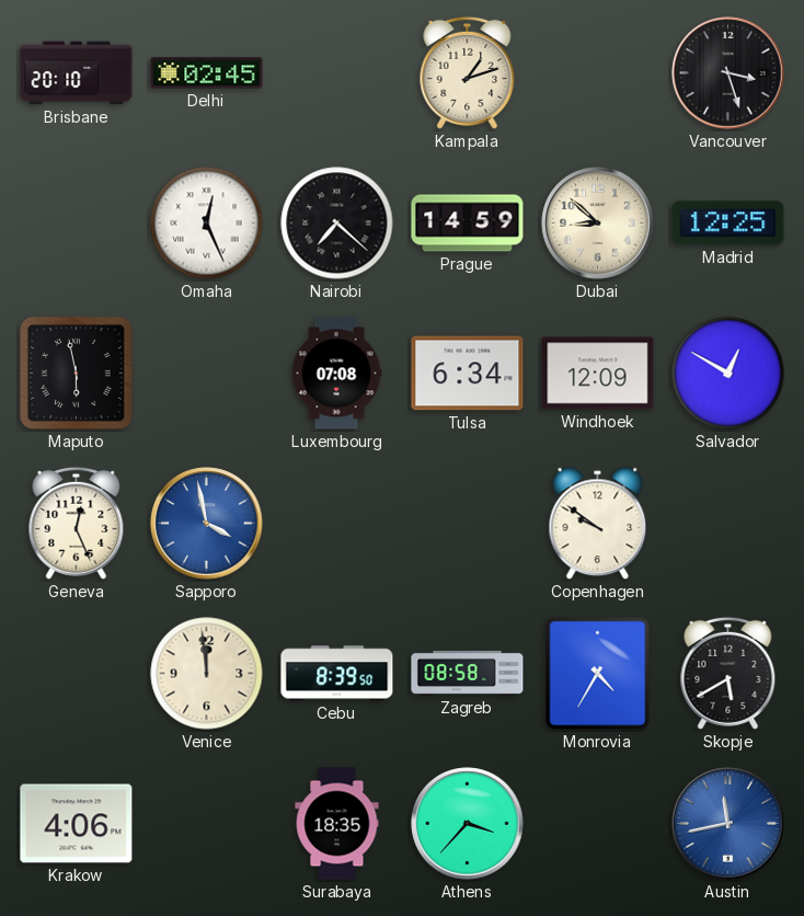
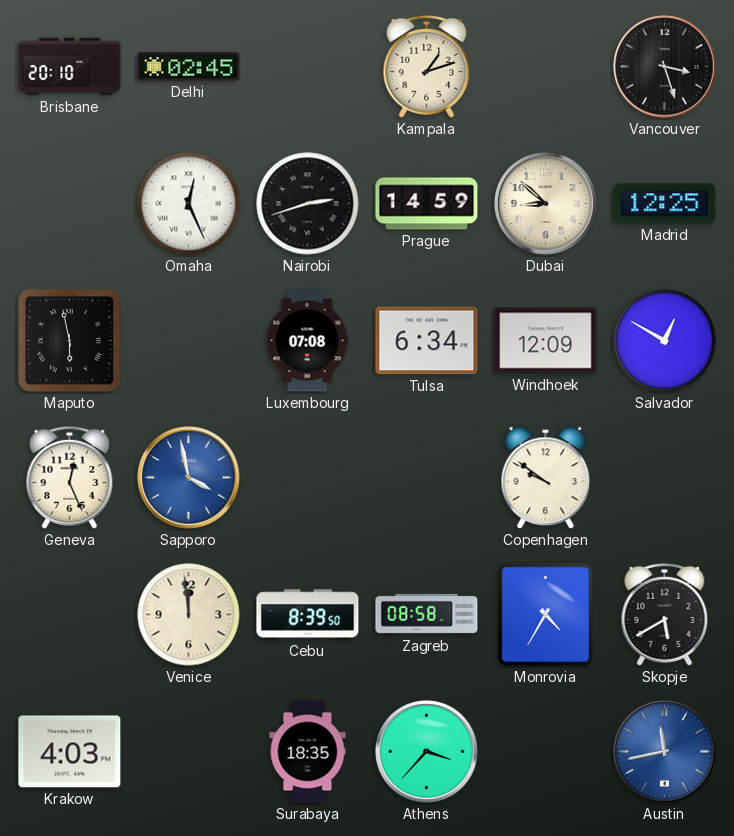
Nairobi: 7:22 -> 2:42 (308, 204)
Krakow: 4:06 -> 4:03 (70, 752)
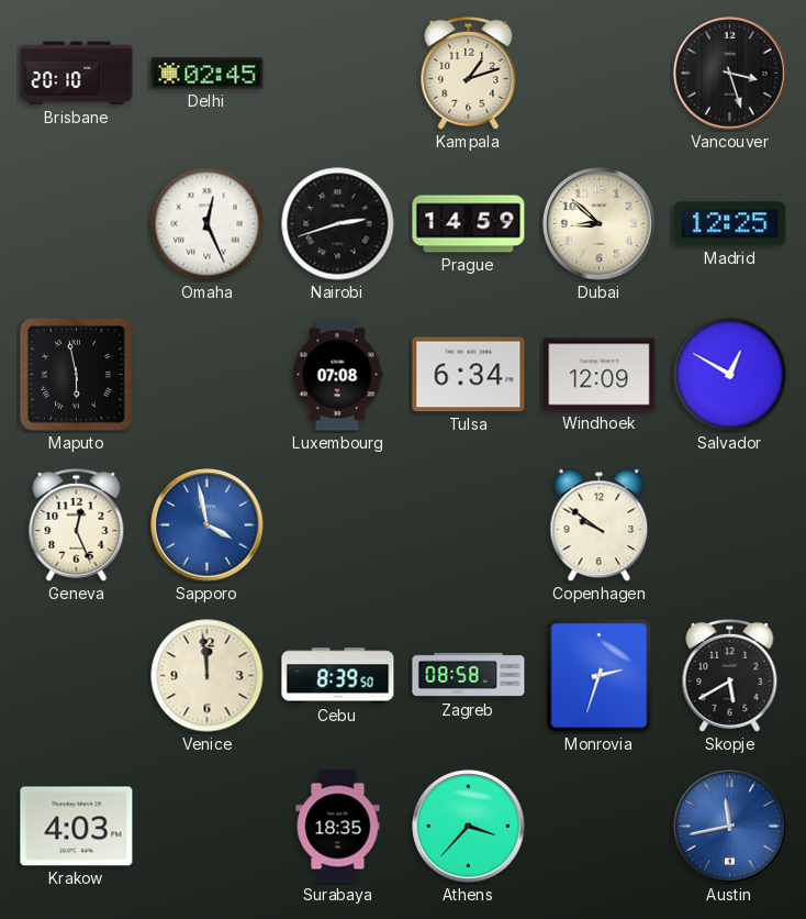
Monrovia: 4:35 -> 2:33 (600, 676)
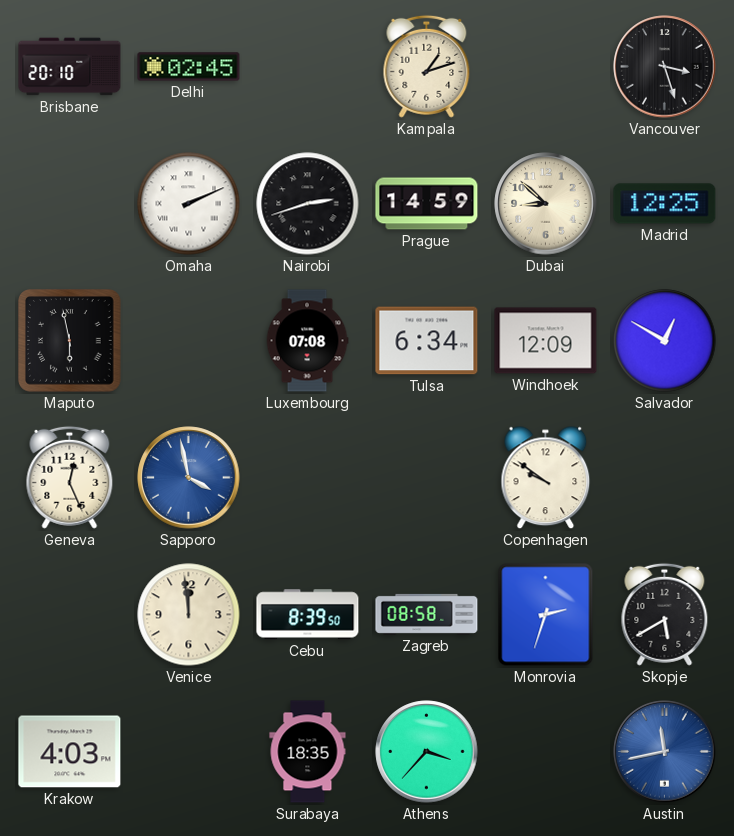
Omaha: 12:26 -> 2:11 (189, 204)
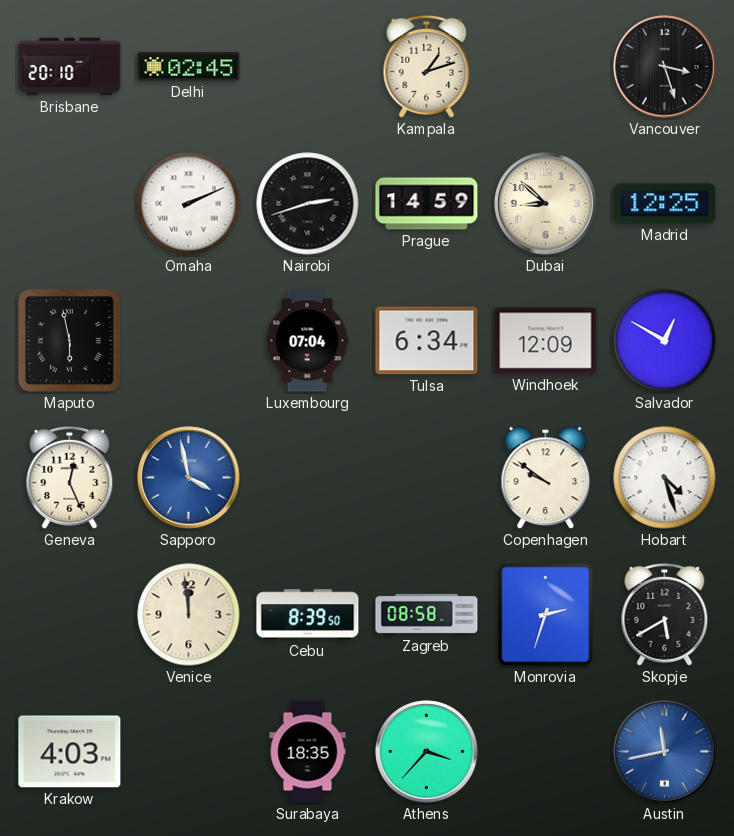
Luxembourg: 07:08 -> 07:04 (307, 341)
Hobart: none -> 4:27 (665, 478)
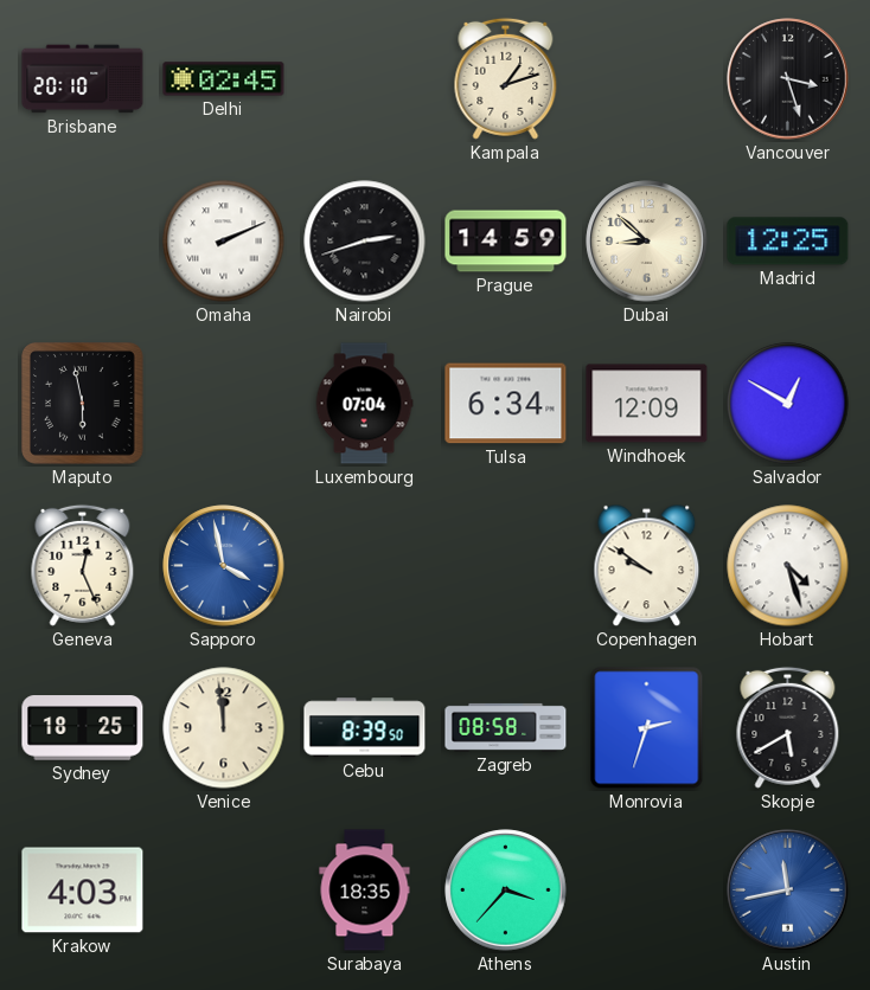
Sydney: none -> 18:25 (83, 728)
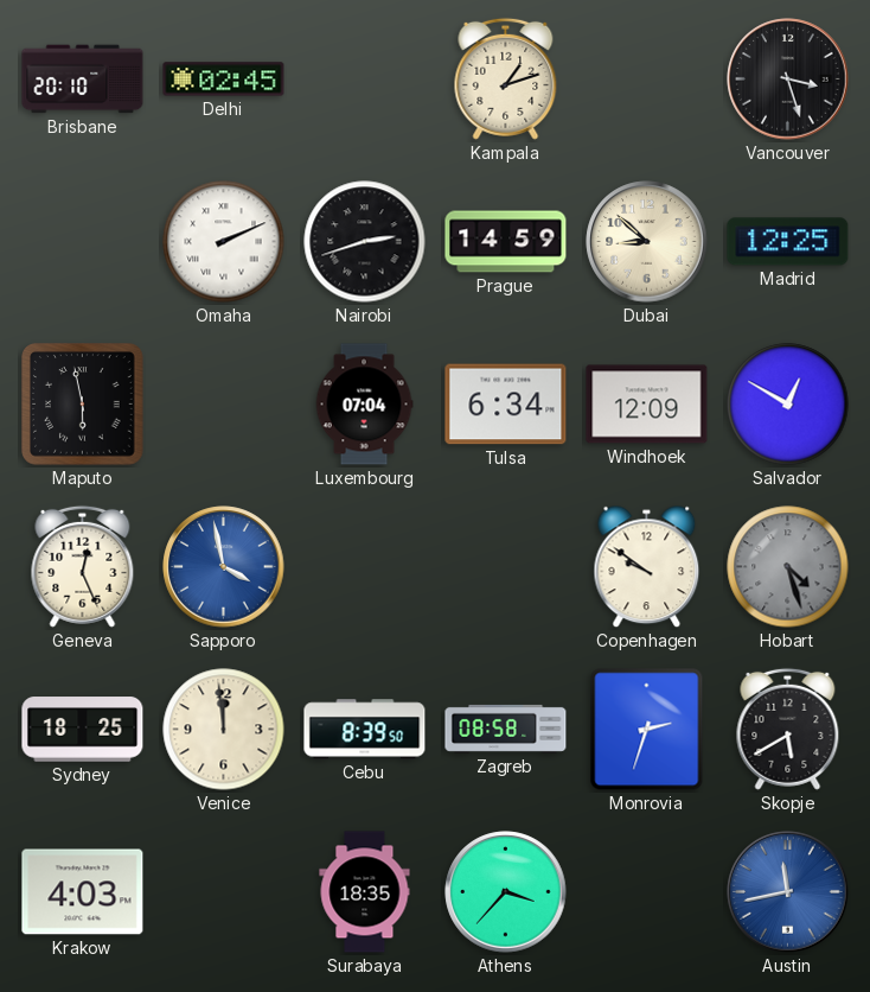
Hobart dial: white -> grey (788, 567)
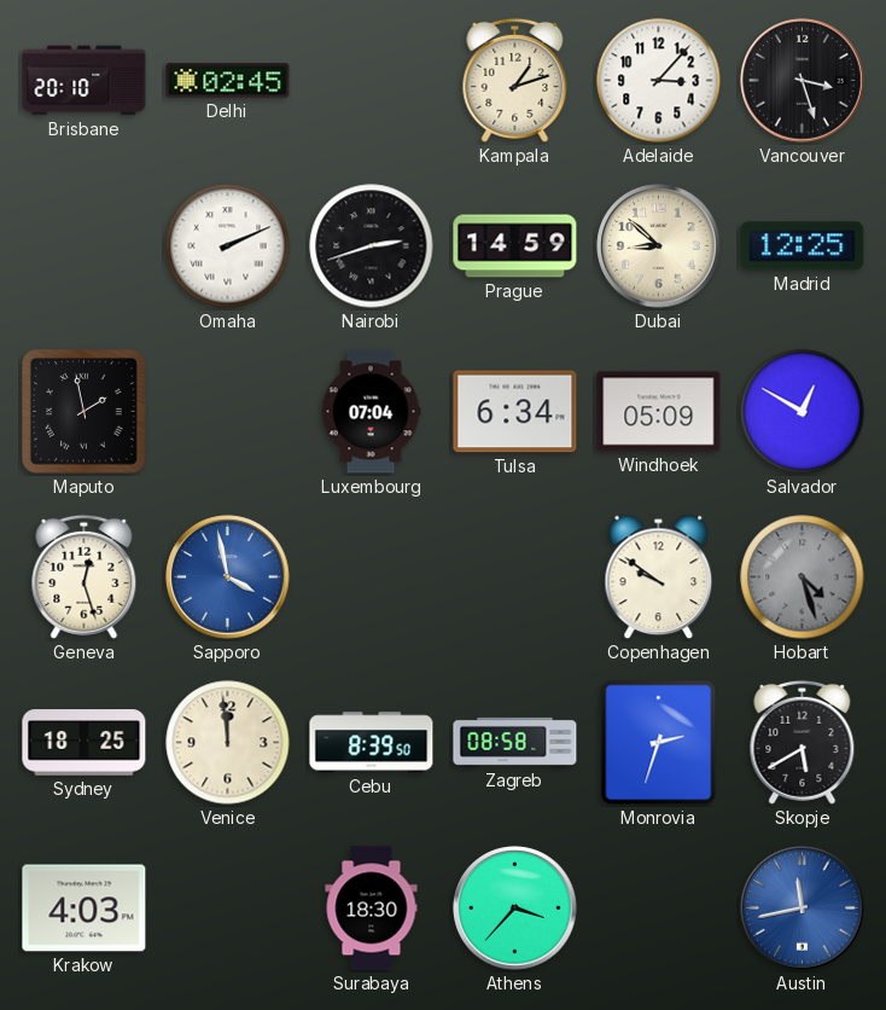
Adelaide: none -> 3:07 (659, 81)
Maputo: 5:58 -> 1:58 (84, 412)
Windhoek: 12:09 -> 05:09 (659, 412)
Geneva: 12:26 -> 12:27 (84, 576)
Surabaya: 18:35 -> 18:30 (372, 909)
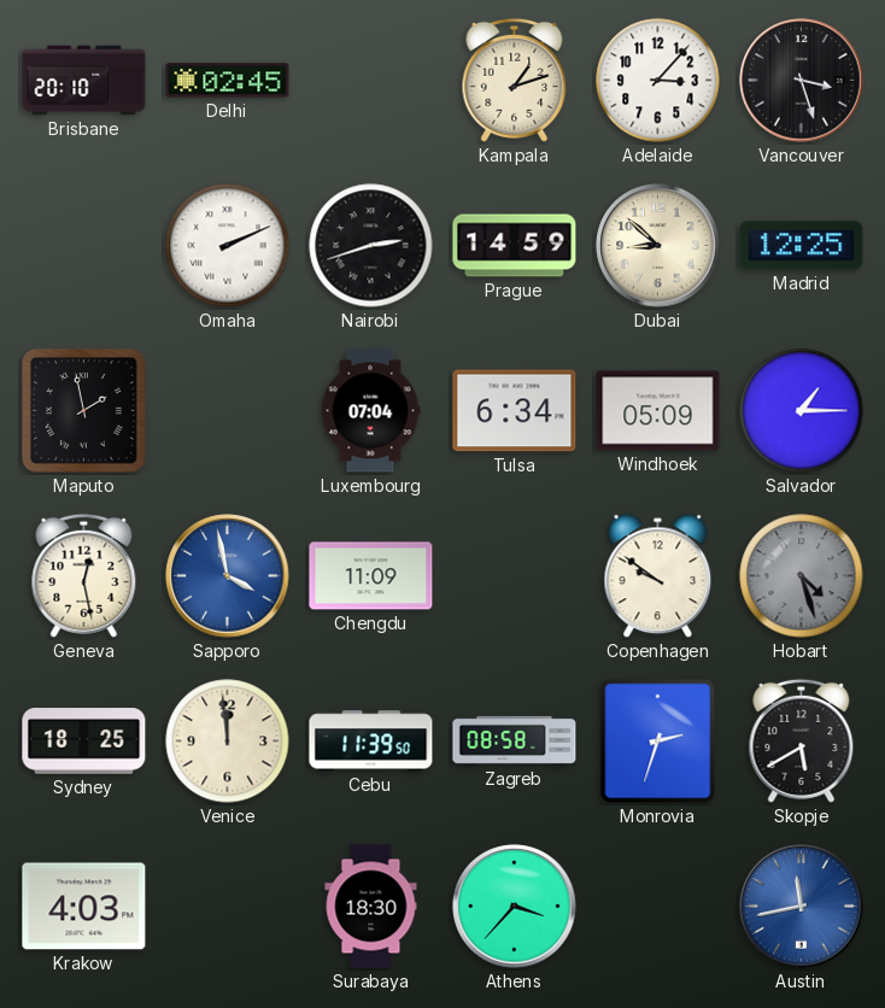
Salvador: 12:50 -> 1:15 (802, 411)
Geneva: 12:27 -> 12:28 (84, 575)
Chengdu: none -> 11:09 (371, 576)
Cebu: 8:39 -> 11:39 (371, 742)
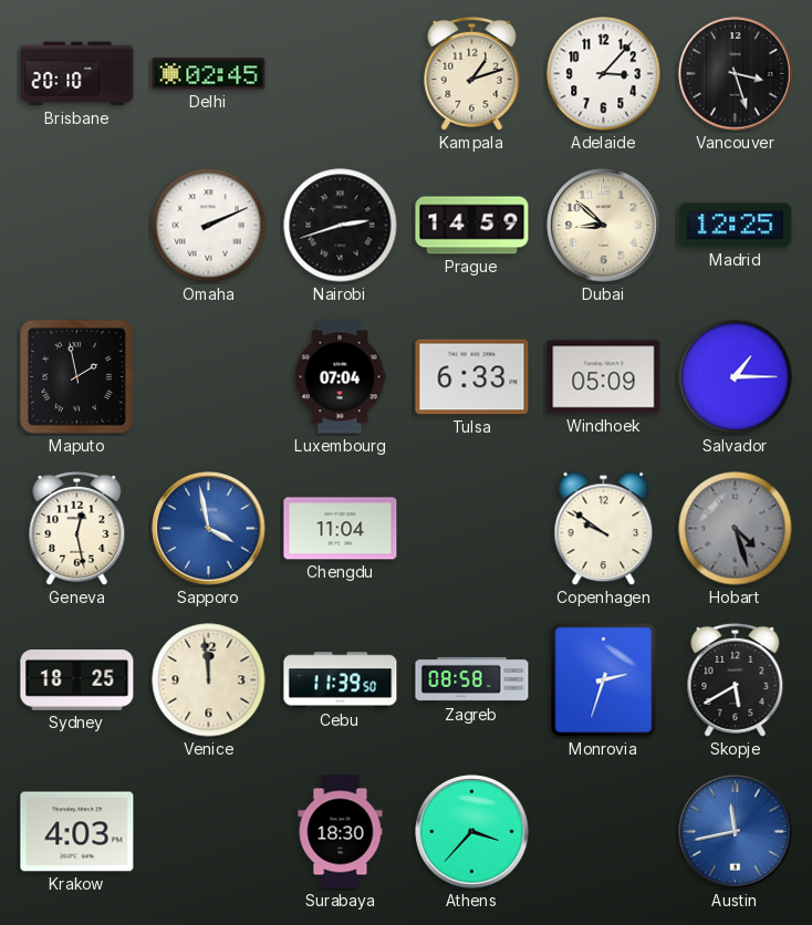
Tulsa: 6:34 -> 6:33 (472, 377)
Chengdu: 11:09 -> 11:04 (341, 529)
